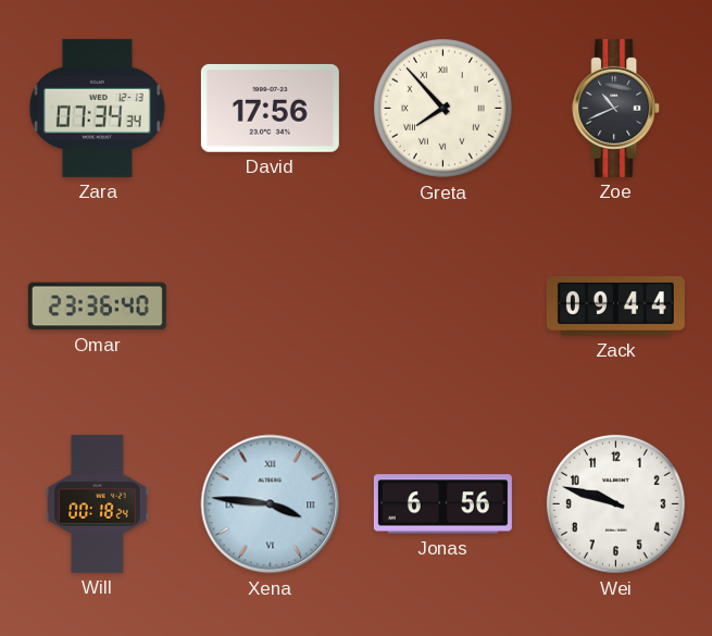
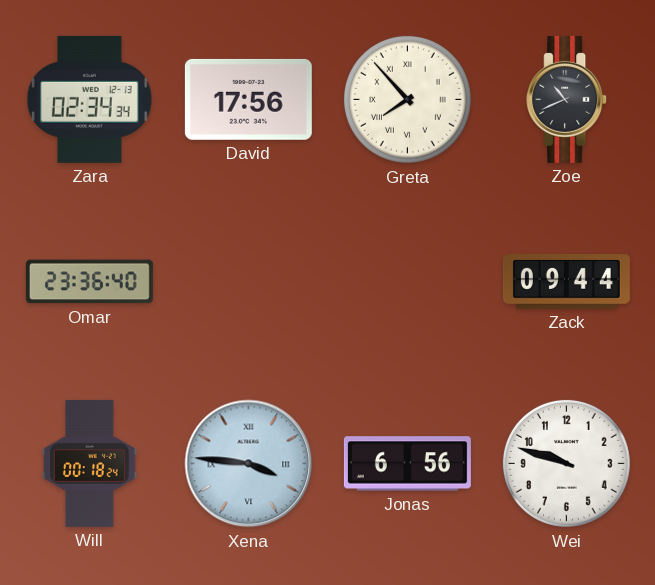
Zara: 07:34 -> 02:34 (89, 99)
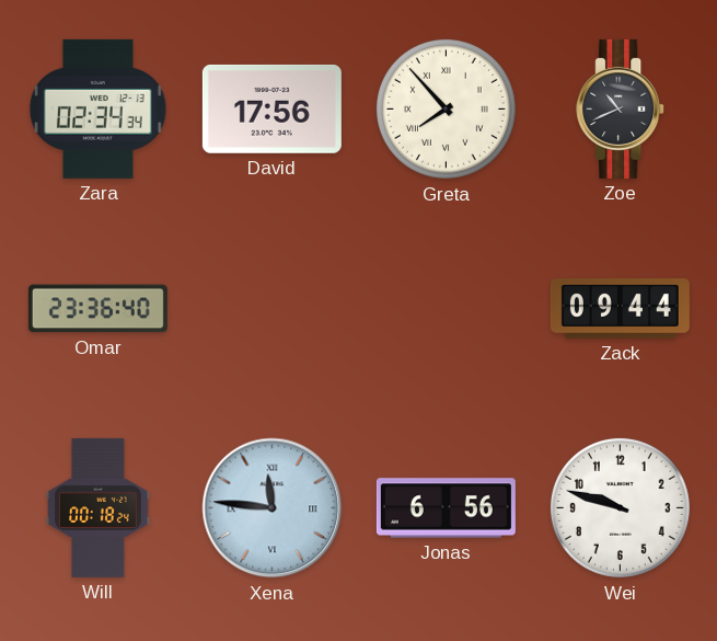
Xena: 3:46 -> 11:46 (273, 508)
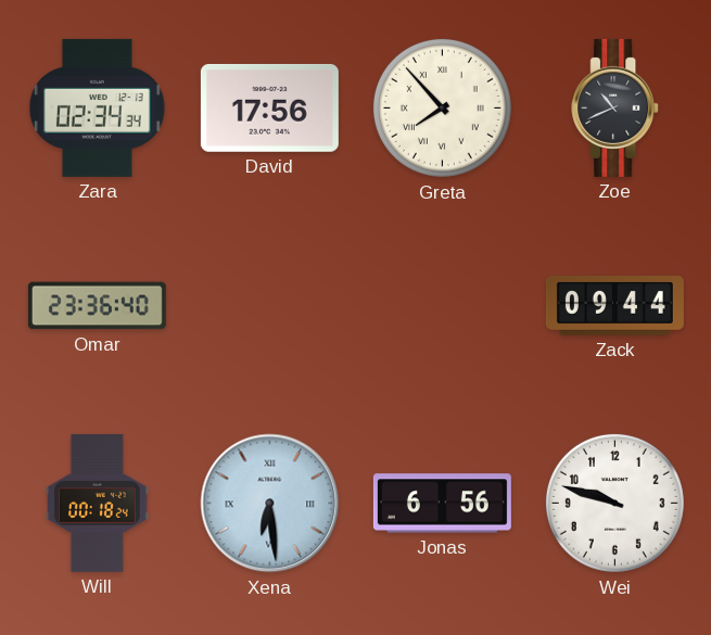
Xena: 11:46 -> 6:29 (270, 504)
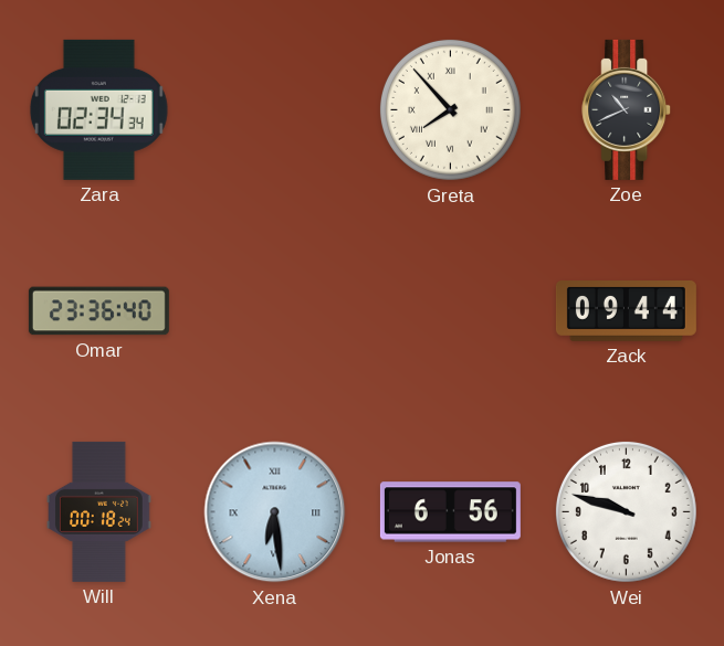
David: 17:56 -> none (269, 107)
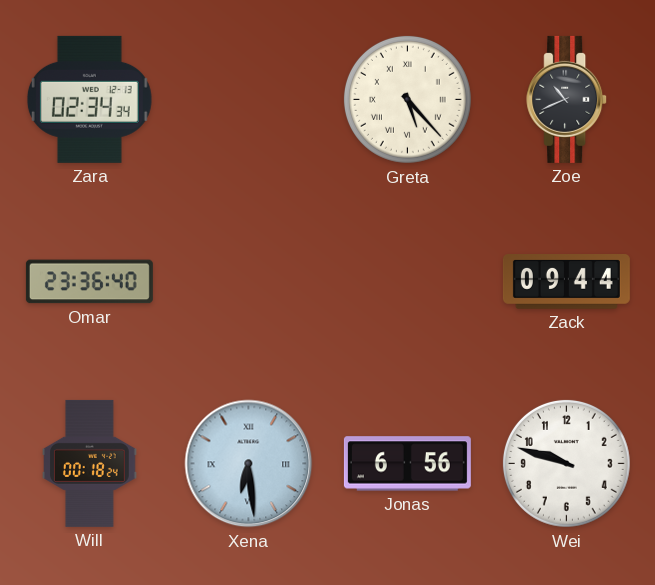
Greta: 7:53 -> 5:23 (407, 99)
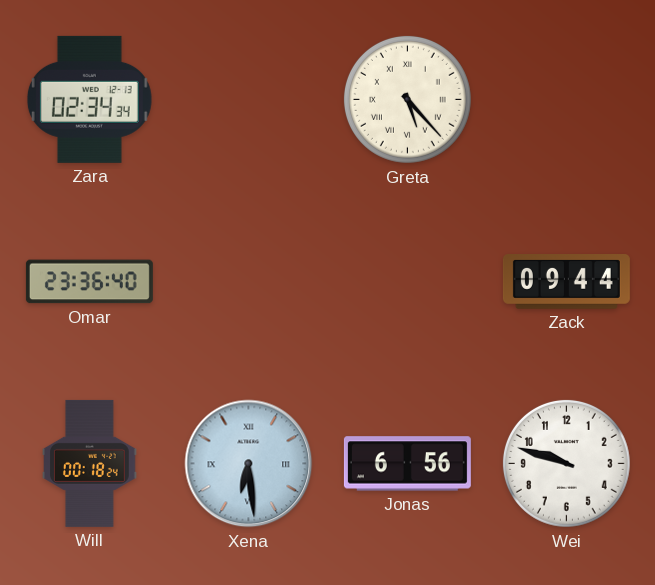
Zoe: 10:41 -> none (567, 99)
